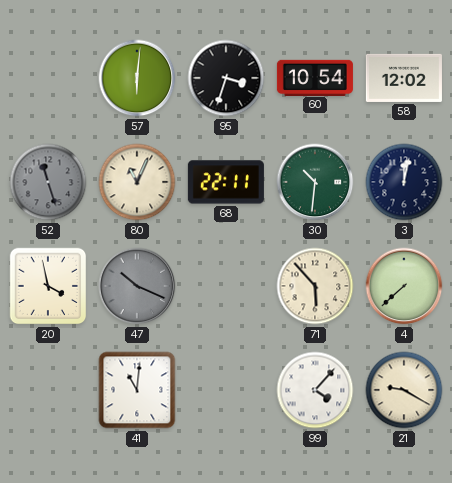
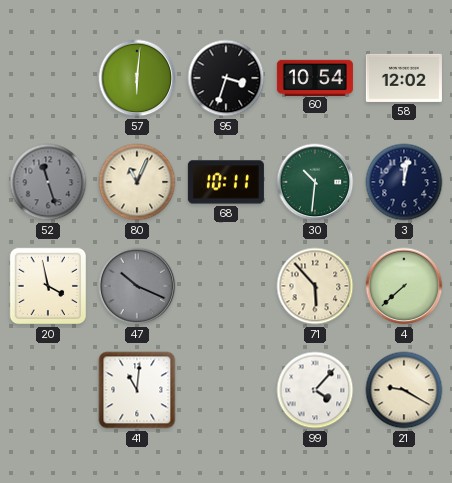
68: 22:11 -> 10:11 (226, 182)
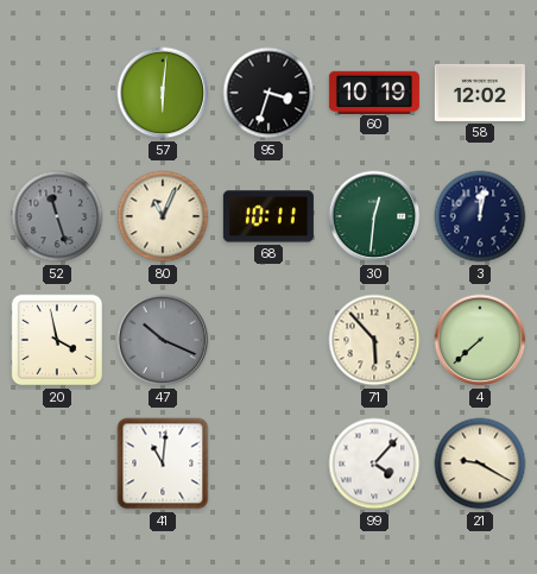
60: 10:54 -> 10:19 (374, 92)
30: 10:31 -> 12:31 (374, 216)
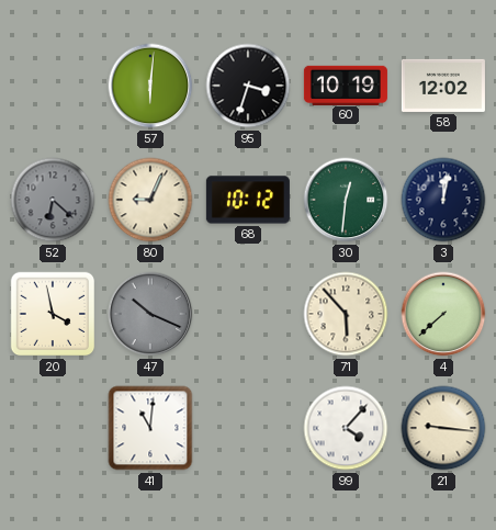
52: 11:27 -> 6:22 (53, 200)
80: 11:04 -> 9:04 (150, 200)
68: 10:11 -> 10:12 (248, 200)
21: 9:20 -> 9:16 (443, 428)
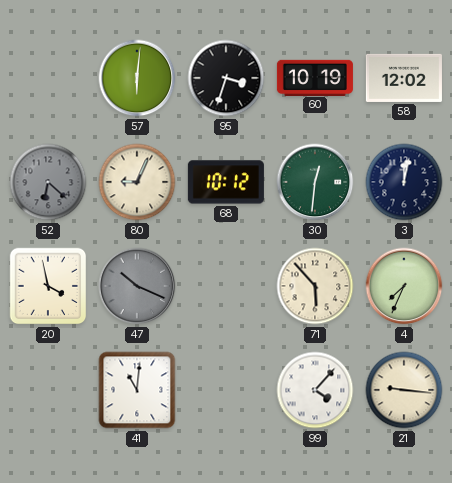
4: 7:38 -> 7:34 (404, 286)
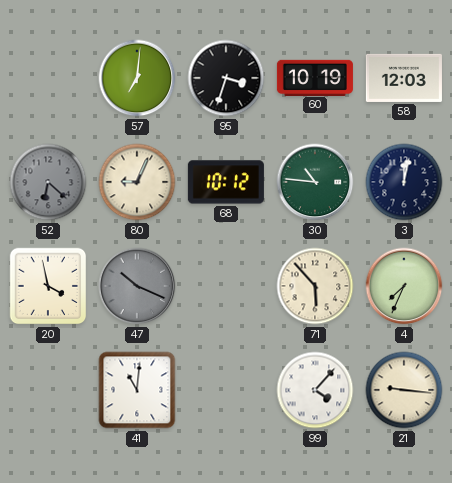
57: 6:01 -> 7:01 (137, 78)
58: 12:02 -> 12:03 (404, 78)
30: 12:31 -> 10:46 (315, 182)
